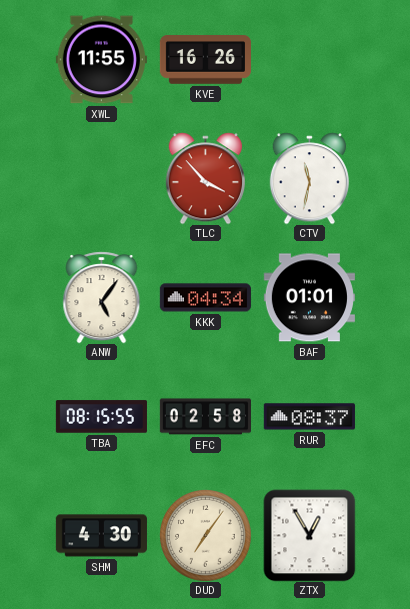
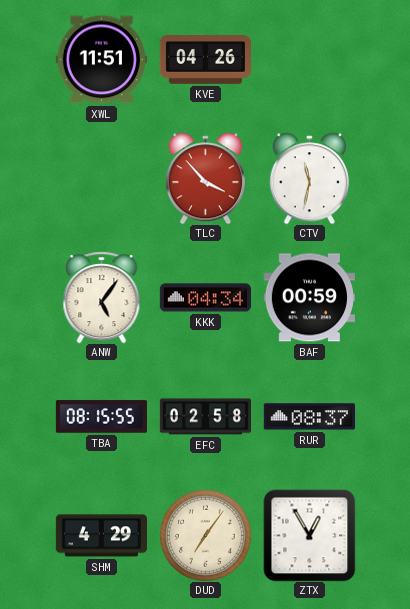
XWL: 11:55 -> 11:51 (101, 60)
KVE: 16:26 -> 04:26 (205, 60)
BAF: 01:01 -> 00:59 (309, 298)
SHM: 4:30 -> 4:29 (101, 536)
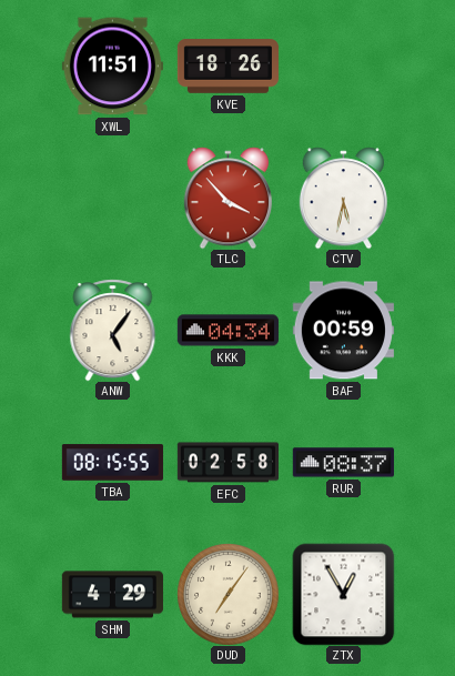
KVE: 04:26 -> 18:26 (228, 67)
CTV: 11:32 -> 5:32 (343, 198)
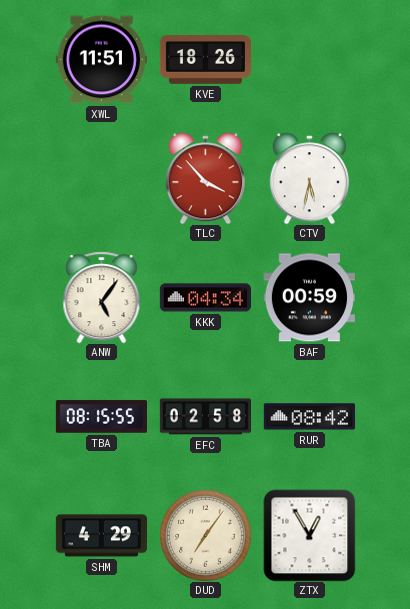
RUR: 08:37 -> 08:42 (309, 417)
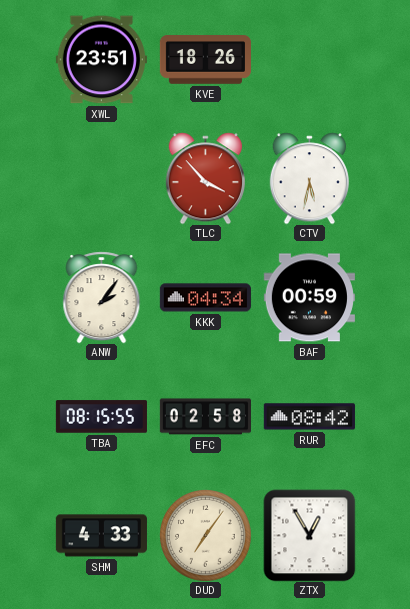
XWL: 11:51 -> 23:51 (101, 60)
ANW: 5:06 -> 2:06 (102, 297)
SHM: 4:29 -> 4:33 (101, 536)
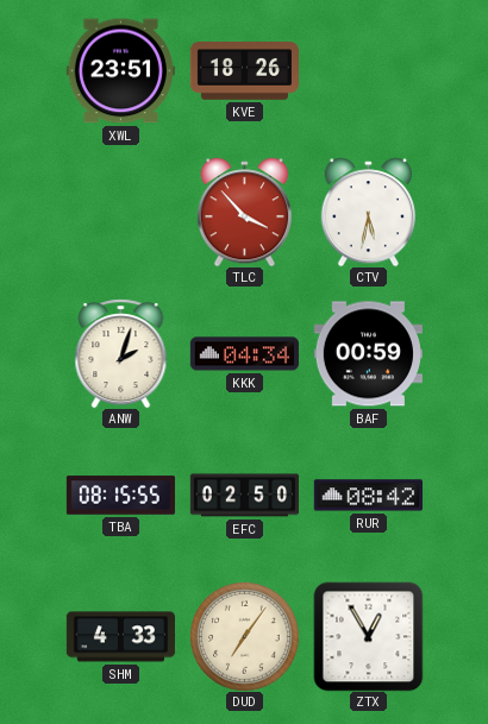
ANW: 2:06 -> 2:03 (121, 353)
EFC: 02:58 -> 02:50 (244, 496)
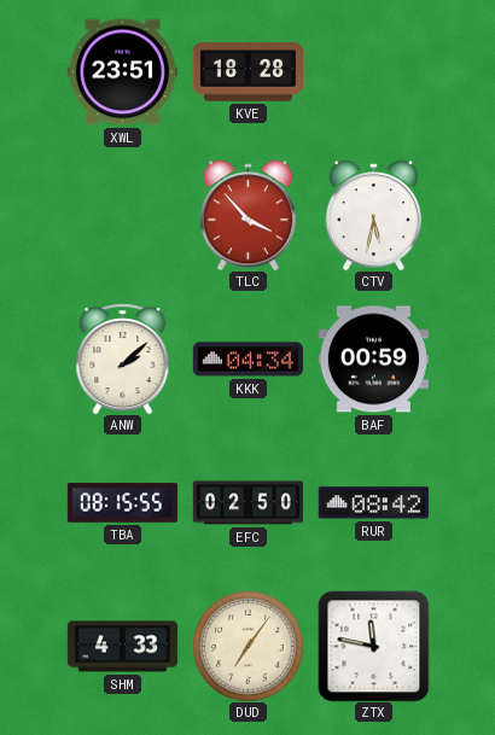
KVE: 18:26 -> 18:28 (247, 72)
ANW: 2:03 -> 2:08 (123, 358)
ZTX: 12:55 -> 11:47 (373, 646)
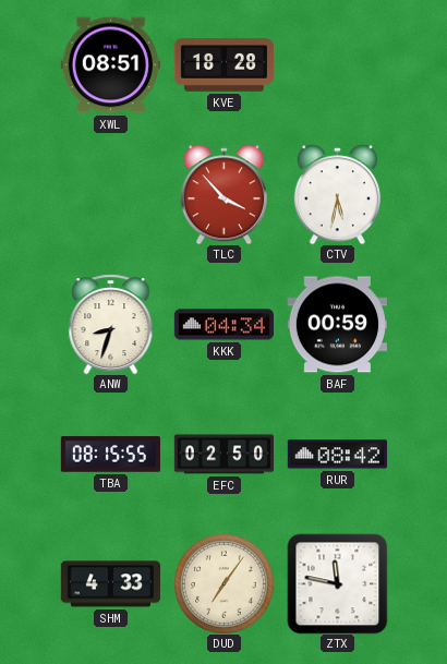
XWL: 23:51 -> 08:51 (110, 65)
ANW: 2:08 -> 8:33 (111, 324)
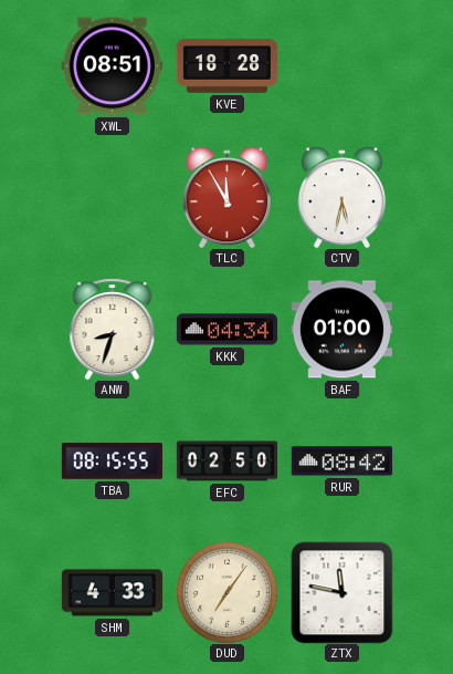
TLC: 3:53 -> 11:55 (227, 197)
BAF: 00:59 -> 01:00 (341, 330)
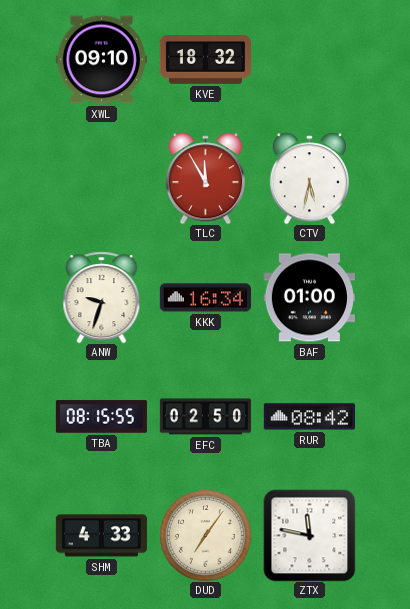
XWL: 08:51 -> 09:10 (101, 60)
KVE: 18:28 -> 18:32 (205, 60)
ANW: 8:33 -> 9:33 (102, 297)
KKK: 04:34 -> 16:34 (205, 298)
